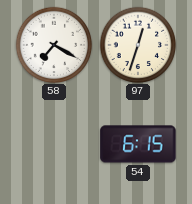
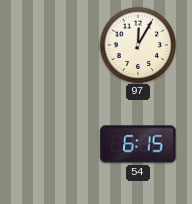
58: 7:20 -> none (54, 45)
97: 12:33 -> 12:05 (138, 45)
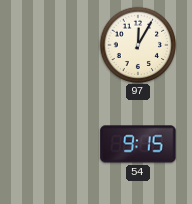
54: 6:15 -> 9:15 (138, 144)
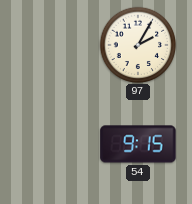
97: 12:05 -> 2:05 (138, 45)
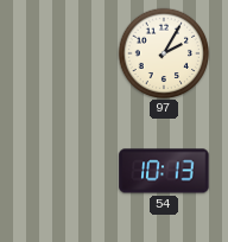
54: 9:15 -> 10:13 (164, 171)
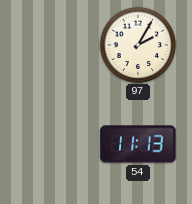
54: 10:13 -> 11:13 (138, 144)
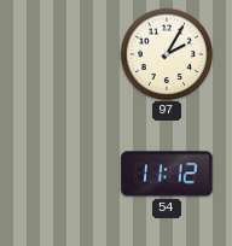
54: 11:13 -> 11:12 (167, 174)
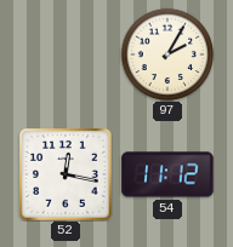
52: none -> 12:17 (67, 176)
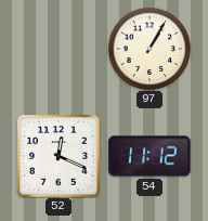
97: 2:05 -> 1:05 (149, 49)
52: 12:17 -> 12:19 (60, 157)
